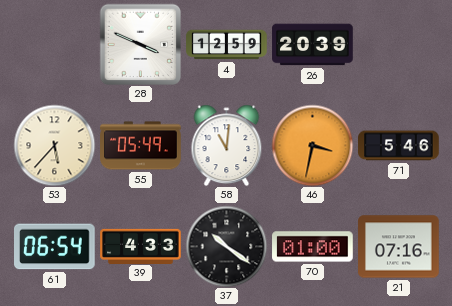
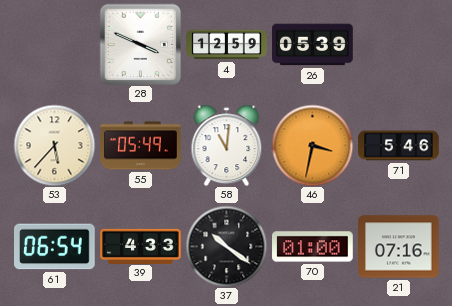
26: 20:39 -> 05:39 (313, 45)
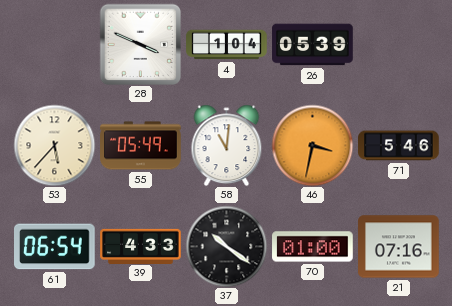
4: 12:59 -> 1:04 (227, 45)
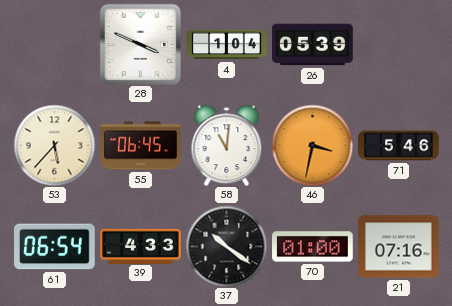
55: 05:49 -> 06:45 (141, 146)
